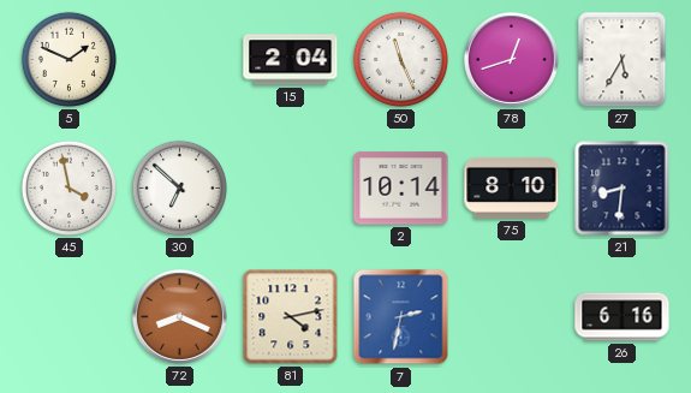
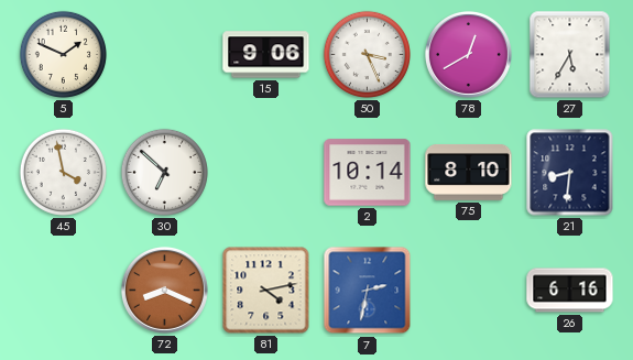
15: 2:04 -> 9:06 (266, 55)
50: 11:26 -> 3:26 (367, 54)
78: 12:42 -> 12:40 (468, 54)
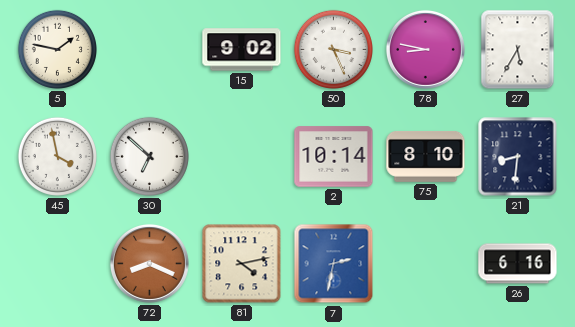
5: 1:49 -> 1:47 (57, 49)
15: 9:06 -> 9:02 (242, 50)
78: 12:40 -> 8:47 (425, 49)
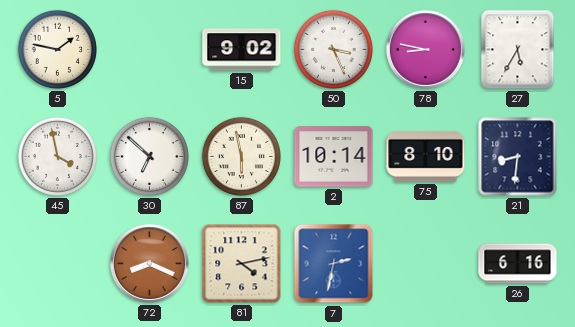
87: none -> 5:58 (241, 156)
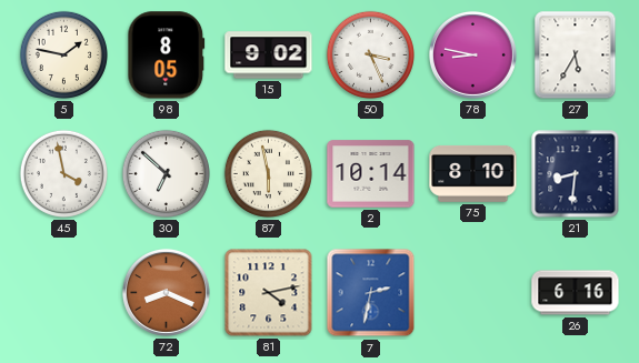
98: none -> 8:05 (167, 56)
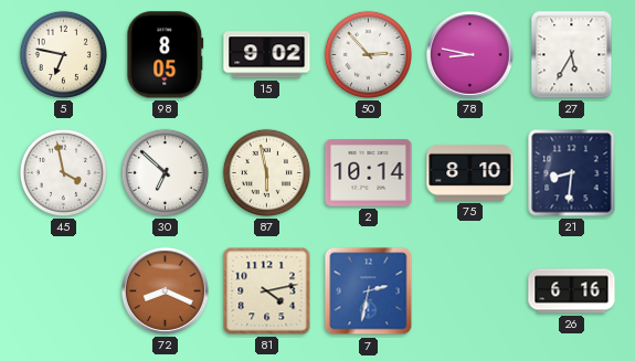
5: 1:47 -> 6:47 (63, 54)
50: 3:26 -> 2:53 (368, 54)
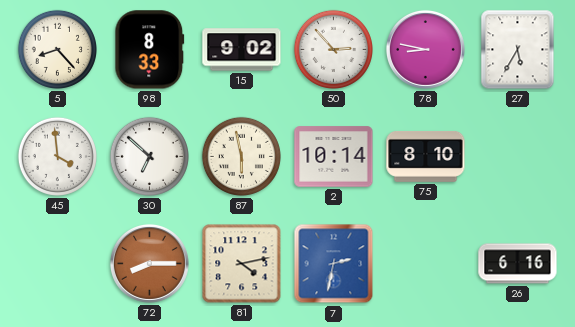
5: 6:47 -> 8:23 (57, 49)
98: 8:05 -> 8:33 (150, 50)
45: 3:58 -> 3:59 (57, 156)
21: 8:31 -> none (572, 173)
72: 8:19 -> 8:15 (149, 263)
